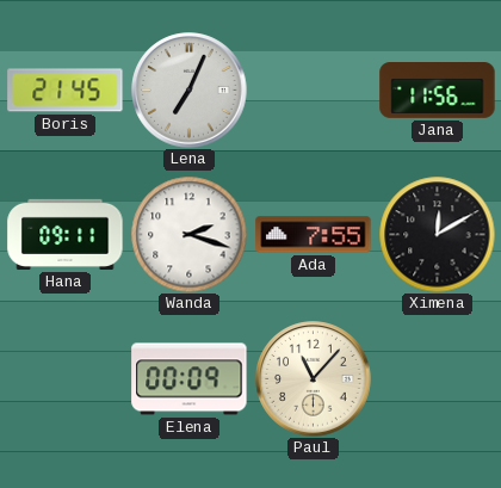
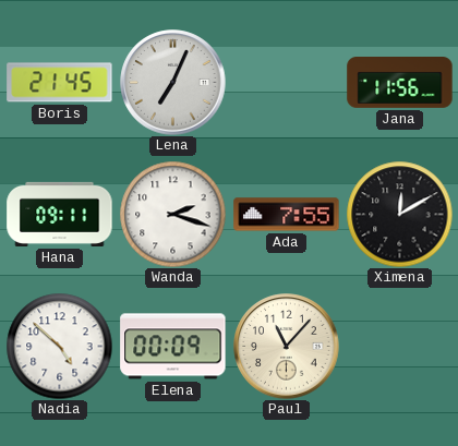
Nadia: none -> 4:52 (59, 346)
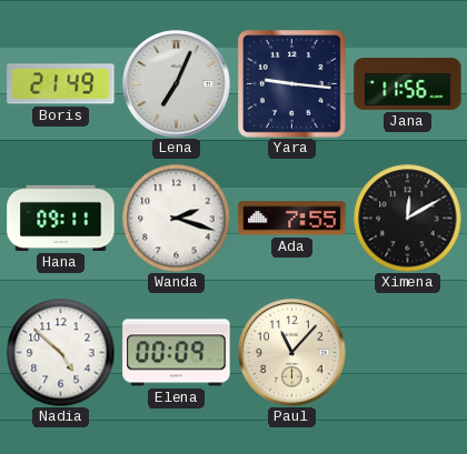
Boris: 21:45 -> 21:49 (61, 84)
Yara: none -> 9:16 (292, 84)
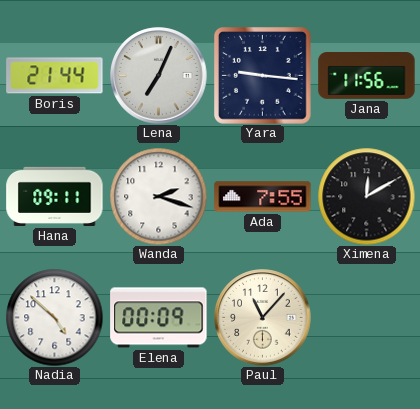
Boris: 21:49 -> 21:44 (55, 76)
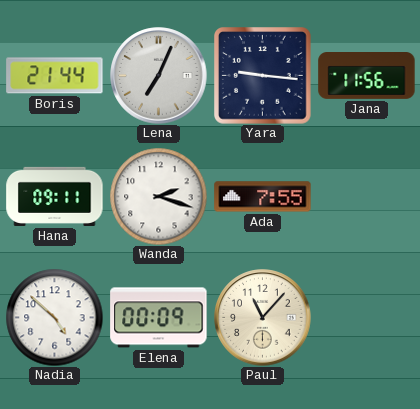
Ximena: 12:10 -> none (366, 196)
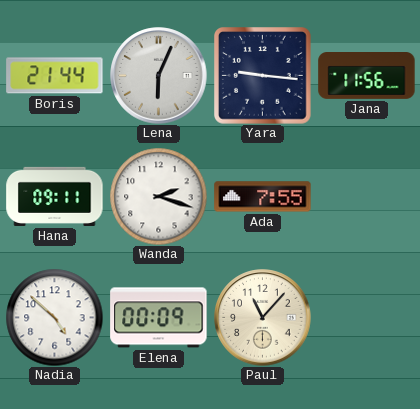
Lena: 7:04 -> 6:04 (159, 76)
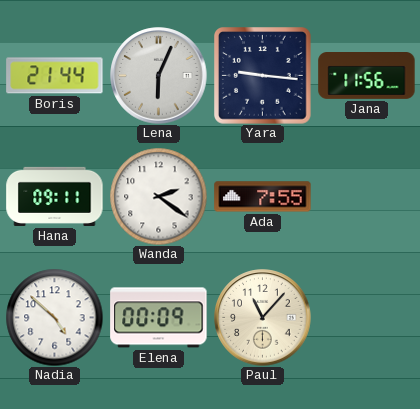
Wanda: 2:18 -> 2:21 (158, 196)
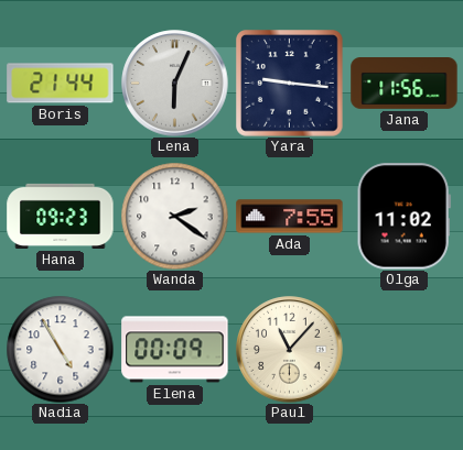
Hana: 09:11 -> 09:23 (61, 216)
Olga: none -> 11:02 (403, 217)
Nadia: 4:52 -> 4:55 (60, 349)
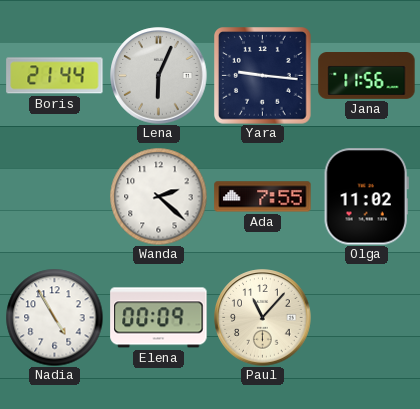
Hana: 09:23 -> none (61, 216)
Wanda: 2:21 -> 2:22 (158, 196)
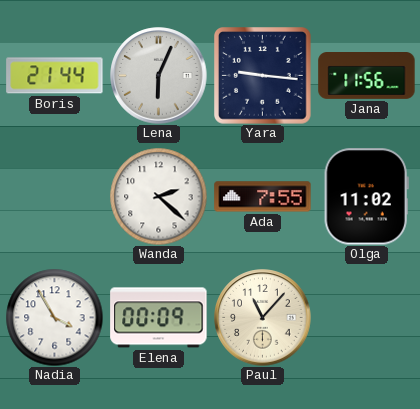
Nadia: 4:55 -> 3:55 (54, 317)
